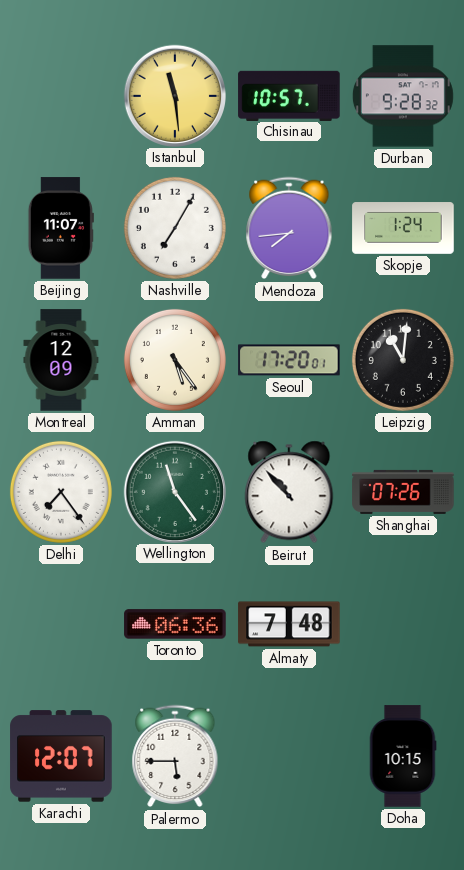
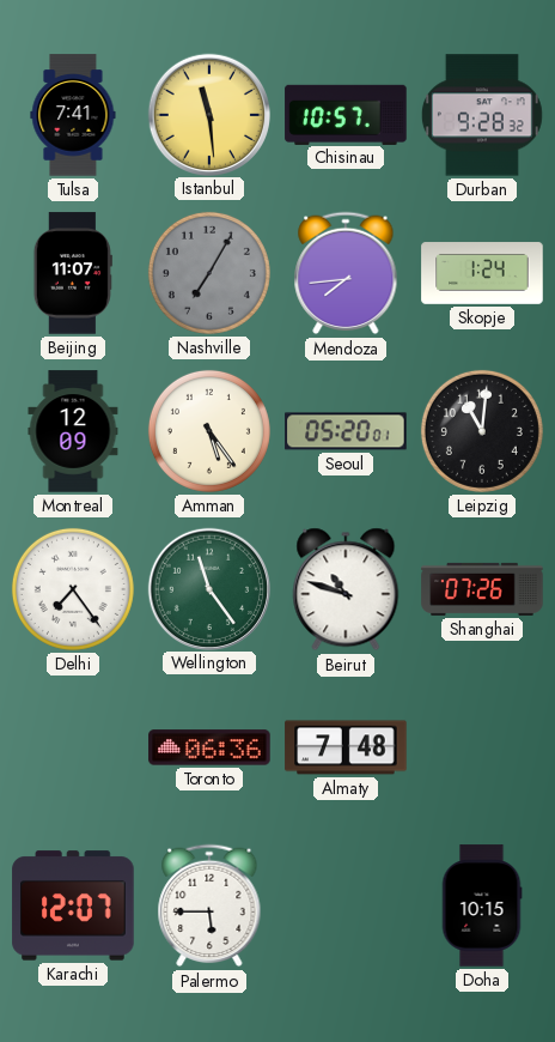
Tulsa: none -> 7:41 (73, 115)
Nashville dial: white -> grey (209, 273)
Seoul: 17:20 -> 05:20 (346, 431)
Beirut: 10:53 -> 10:48 (346, 589)
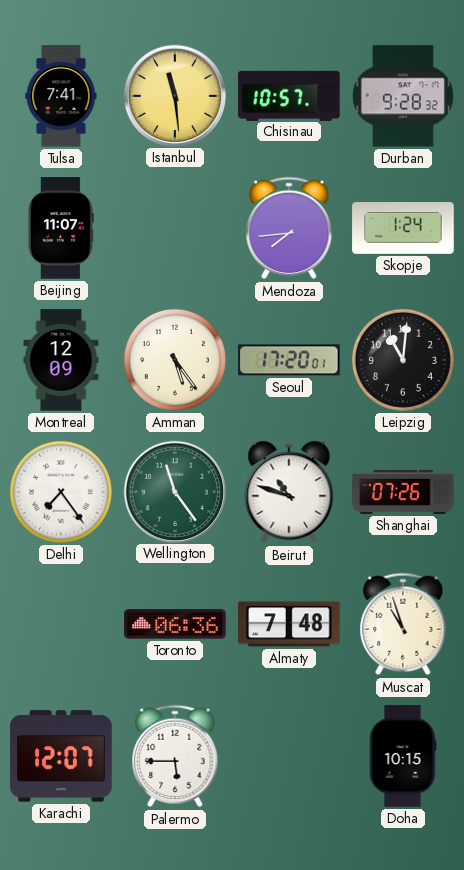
Nashville: 7:05 -> none (209, 273)
Seoul: 05:20 -> 17:20 (289, 360)
Muscat: none -> 10:57 (403, 624)
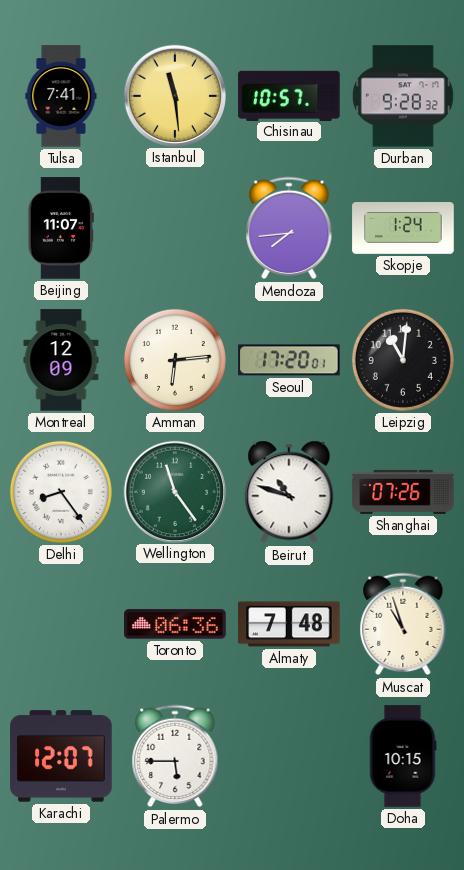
Amman: 5:24 -> 6:14 (175, 360)
Delhi: 7:24 -> 8:24 (61, 492)
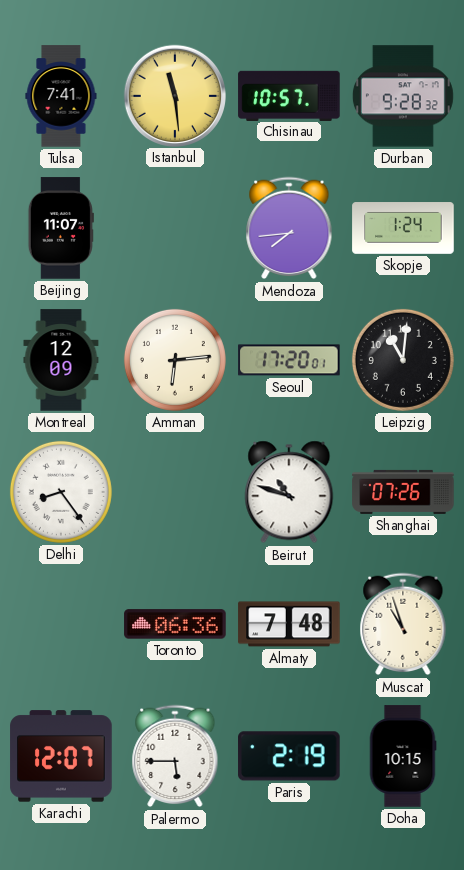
Wellington: 11:24 -> none (174, 491)
Paris: none -> 2:19 (289, 756)
